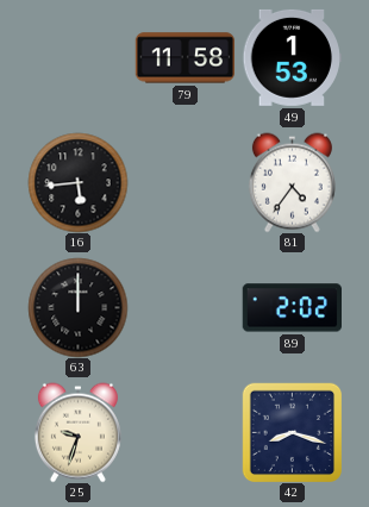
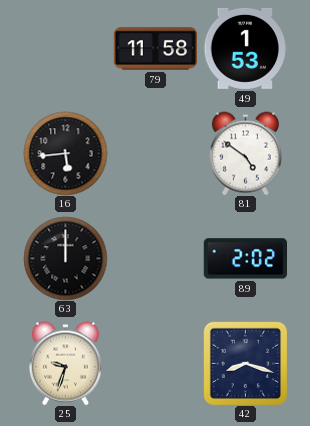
81: 4:36 -> 4:51 (245, 153)
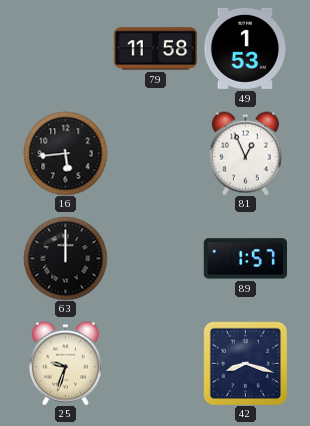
81: 4:51 -> 12:56 (245, 153)
89: 2:02 -> 1:57 (245, 259)
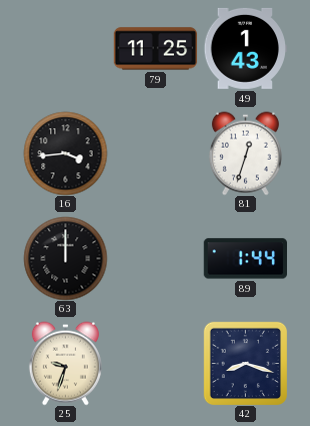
79: 11:58 -> 11:25 (155, 49)
49: 1:53 -> 1:43 (245, 48)
16: 5:44 -> 3:44 (65, 153)
81: 12:56 -> 12:33 (245, 153)
89: 1:57 -> 1:44 (245, 259)
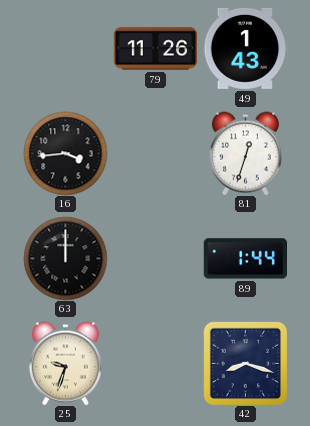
79: 11:25 -> 11:26 (155, 49)
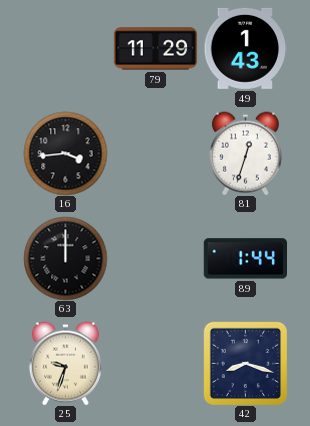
79: 11:26 -> 11:29 (155, 49)
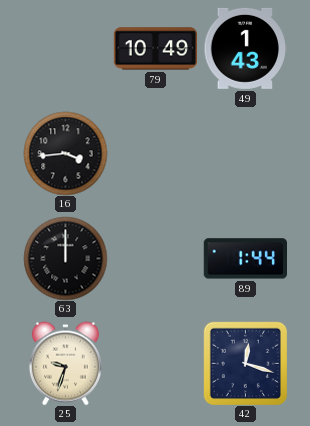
79: 11:29 -> 10:49 (155, 49)
81: 12:33 -> none (245, 153)
42: 8:18 -> 12:18 (245, 363)
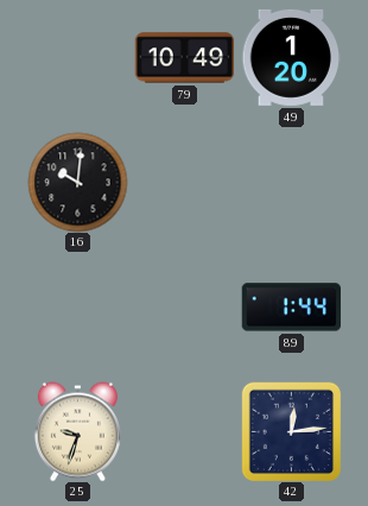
49: 1:43 -> 1:20 (291, 57)
16: 3:44 -> 10:01 (77, 182)
63: 12:00 -> none (65, 258)
42: 12:18 -> 12:14 (291, 431)
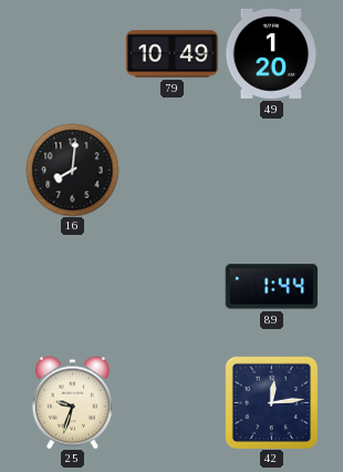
16: 10:01 -> 8:01 (72, 170)
